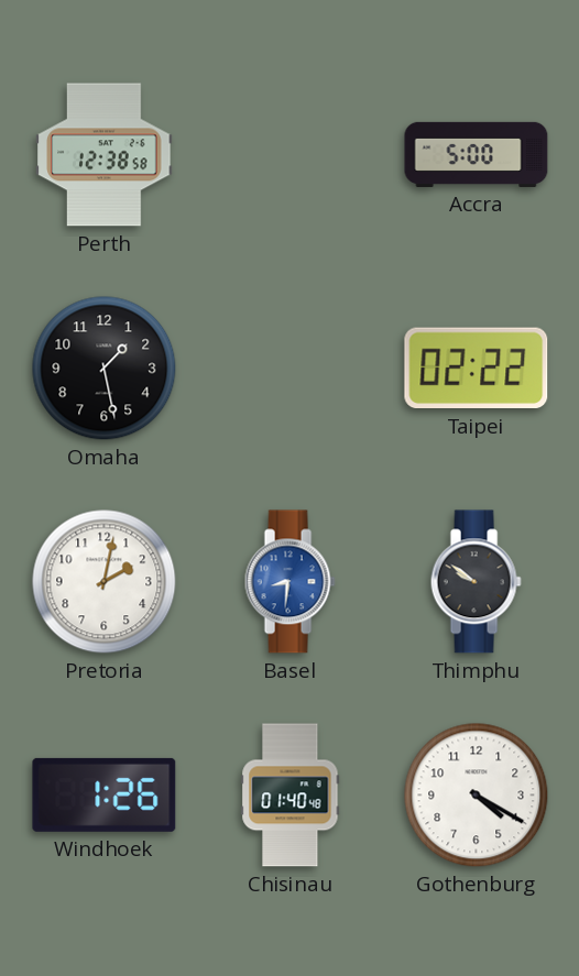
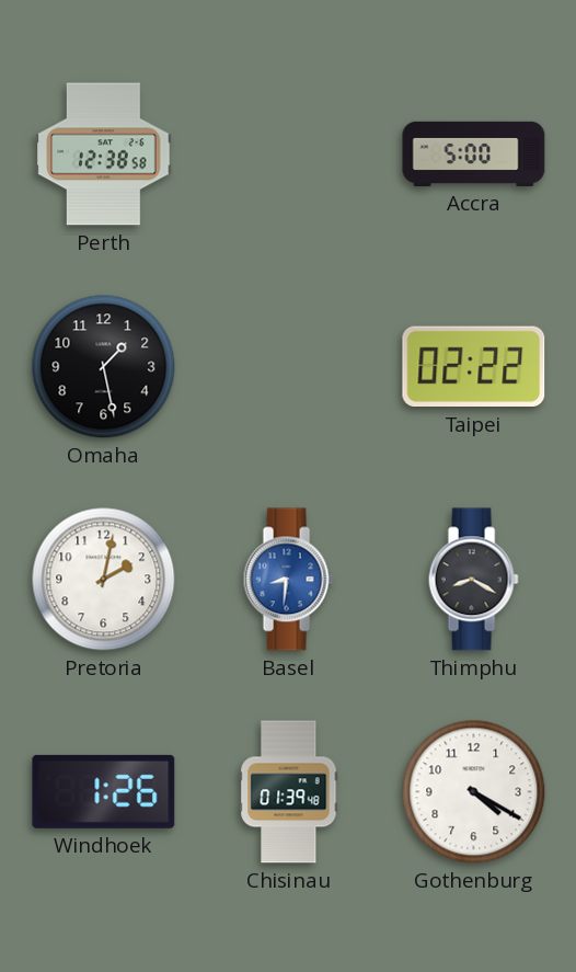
Thimphu: 9:51 -> 8:20 (473, 580)
Chisinau: 01:40 -> 01:39 (289, 792)
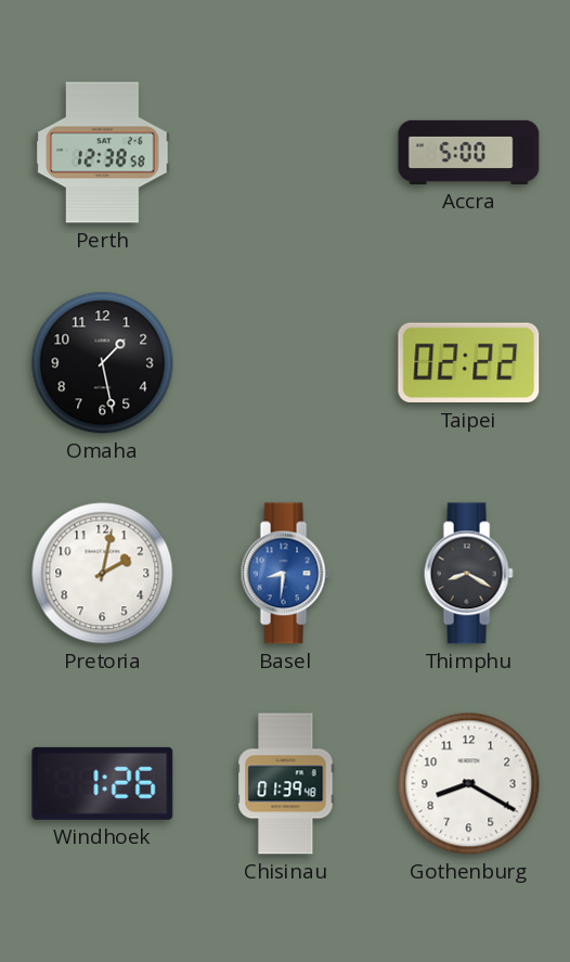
Gothenburg: 4:20 -> 8:20 (469, 784)
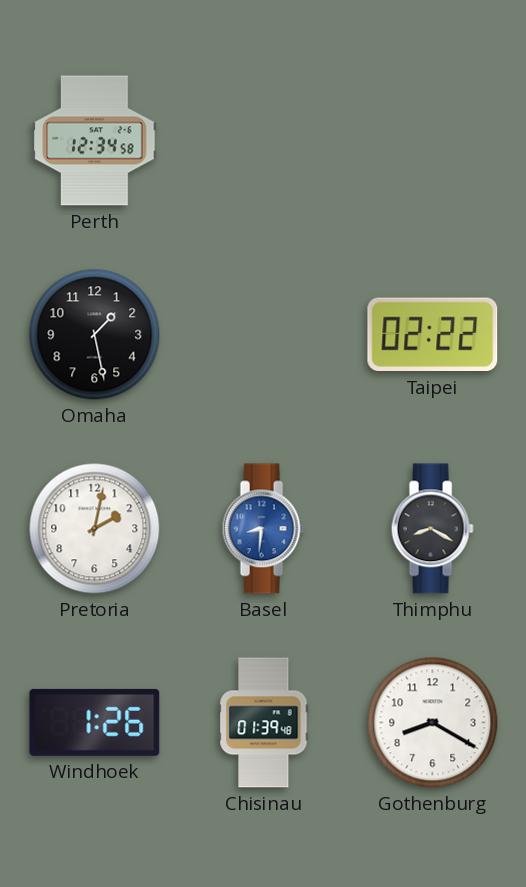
Perth: 12:38 -> 12:34 (95, 141)
Accra: 5:00 -> none (469, 152)
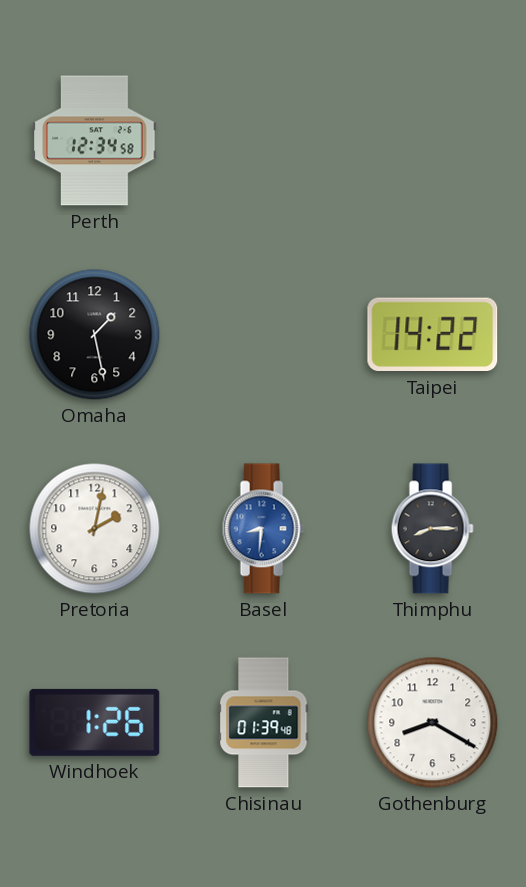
Taipei: 02:22 -> 14:22 (433, 335)
Thimphu: 8:20 -> 8:15 (432, 529)
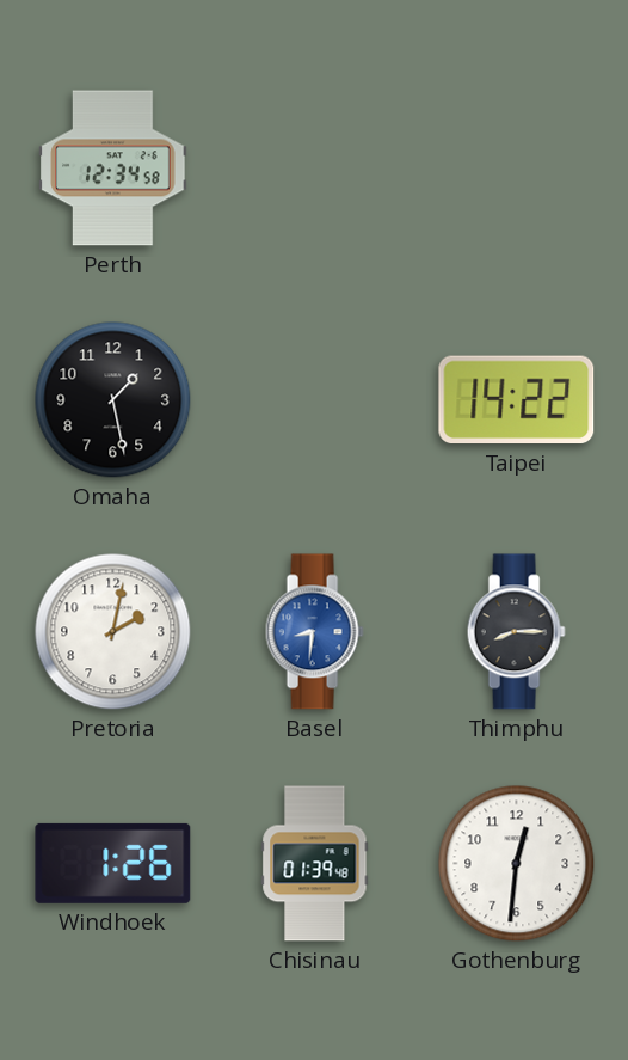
Gothenburg: 8:20 -> 12:31 (517, 864)
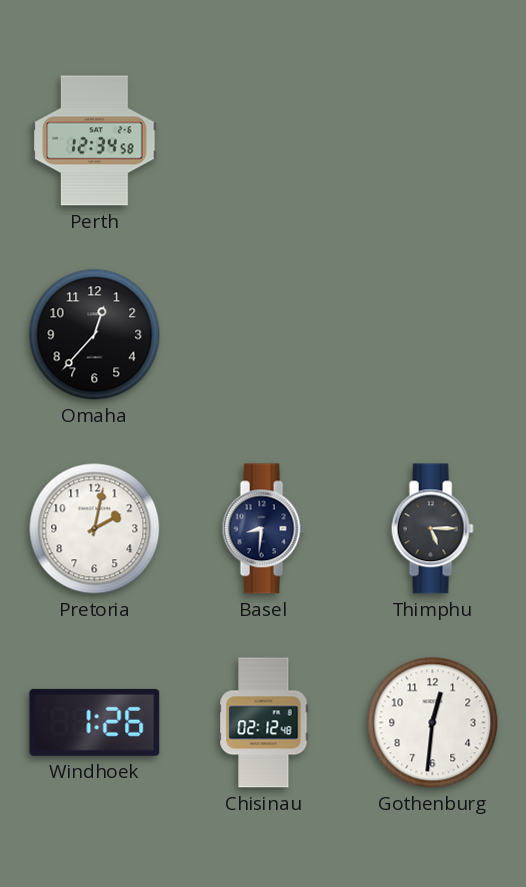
Omaha: 1:28 -> 12:37 (95, 335)
Taipei: 14:22 -> none (517, 400)
Basel dial: blue -> navy (263, 529)
Thimphu: 8:15 -> 5:15 (432, 529)
Chisinau: 01:39 -> 02:12 (264, 723)
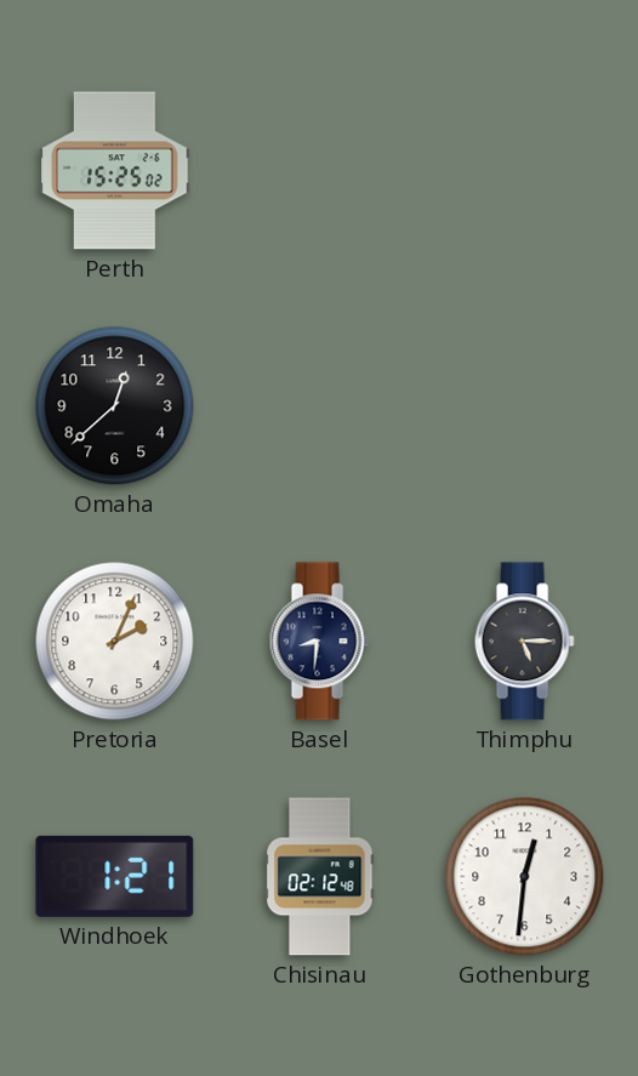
Perth: 12:34 -> 15:25 (115, 171)
Omaha: 12:37 -> 12:38 (115, 406)
Pretoria: 2:02 -> 2:04 (115, 642)
Windhoek: 1:26 -> 1:21 (115, 876)
